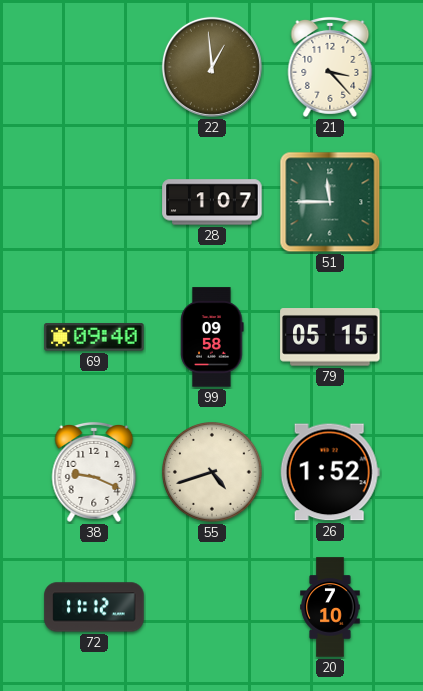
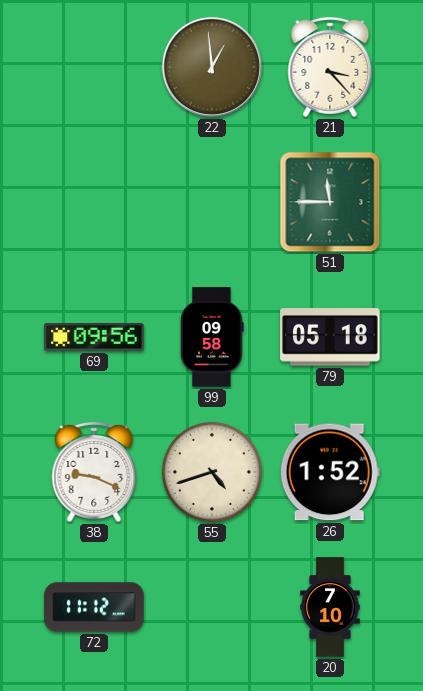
28: 1:07 -> none (212, 202)
69: 09:40 -> 09:56 (94, 337)
79: 05:15 -> 05:18 (330, 337)
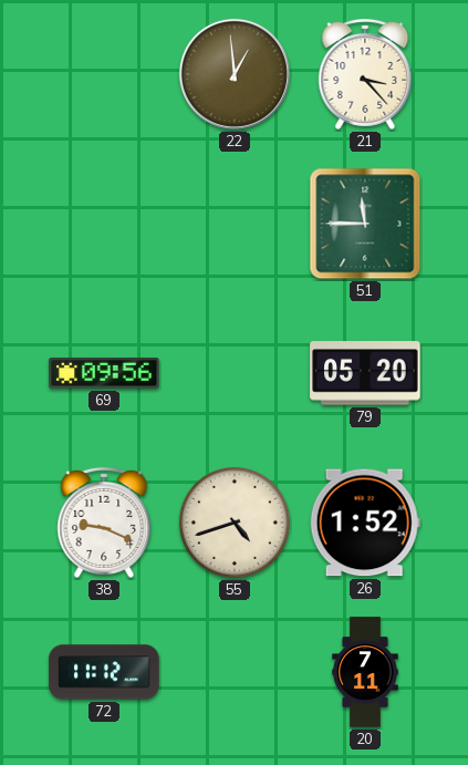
99: 09:58 -> none (212, 337)
79: 05:18 -> 05:20 (365, 373)
20: 7:10 -> 7:11 (365, 672)
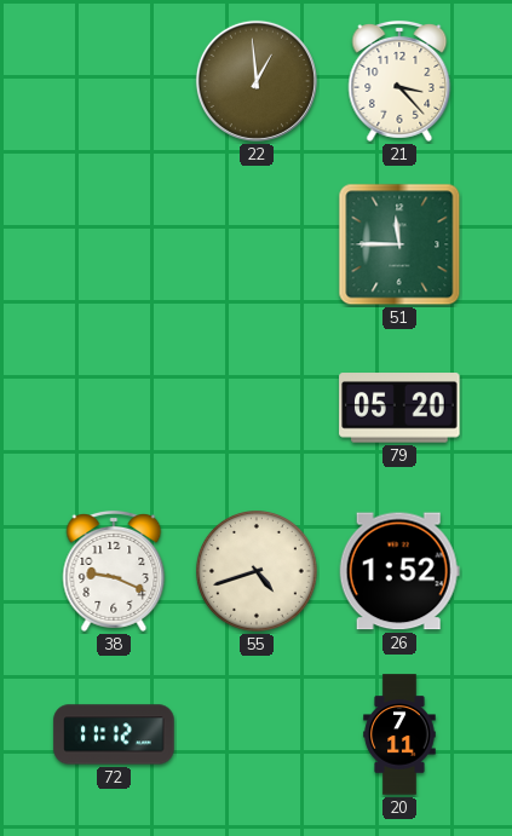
69: 09:56 -> none (104, 373)
